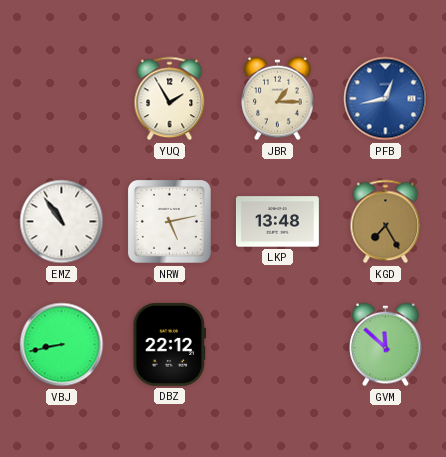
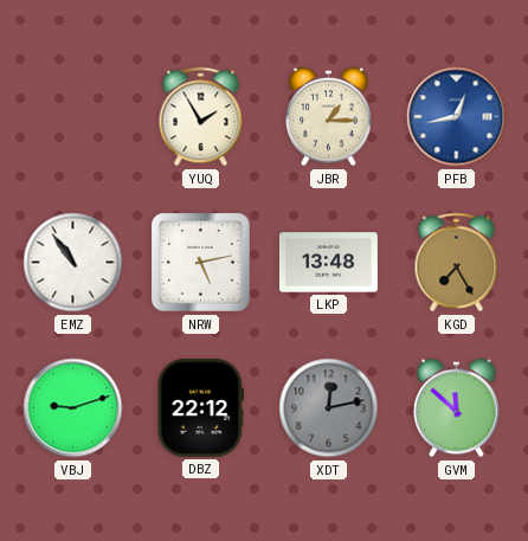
VBJ: 8:43 -> 9:12 (73, 408)
XDT: none -> 12:13 (329, 408)
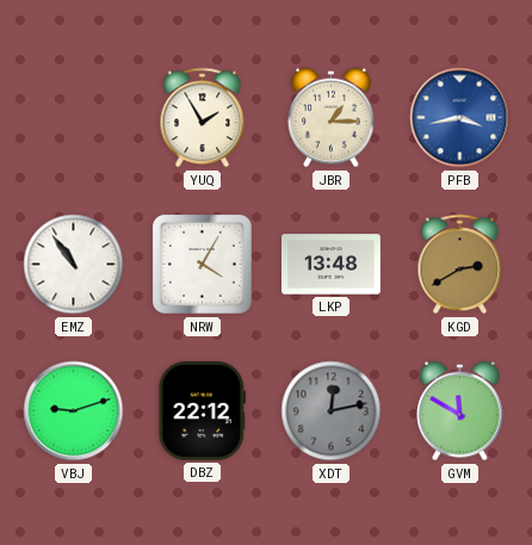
PFB: 12:43 -> 3:43 (460, 118)
NRW: 5:13 -> 4:05 (202, 264)
KGD: 7:25 -> 2:40 (460, 265)
GVM: 11:52 -> 11:50 (460, 411)
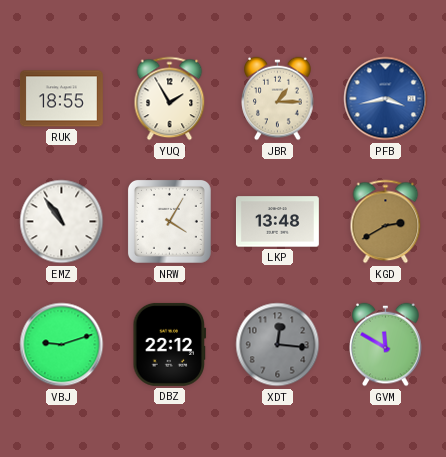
RUK: none -> 18:55 (61, 99)
XDT: 12:13 -> 12:16 (278, 345)
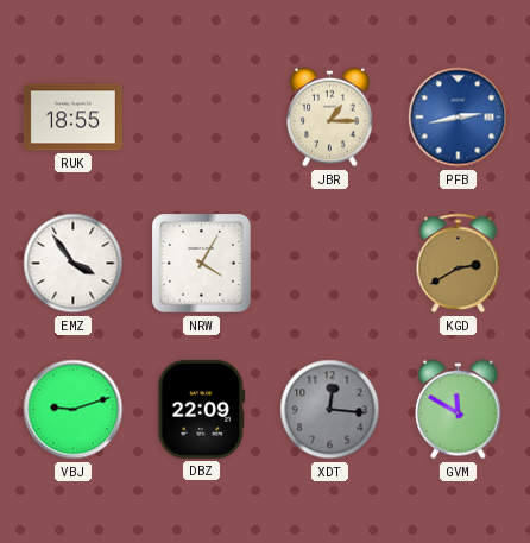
YUQ: 1:55 -> none (170, 99)
PFB: 3:43 -> 2:43 (459, 118)
EMZ: 10:54 -> 3:54 (74, 264)
LKP: 13:48 -> none (277, 222)
DBZ: 22:12 -> 22:09 (202, 409)
